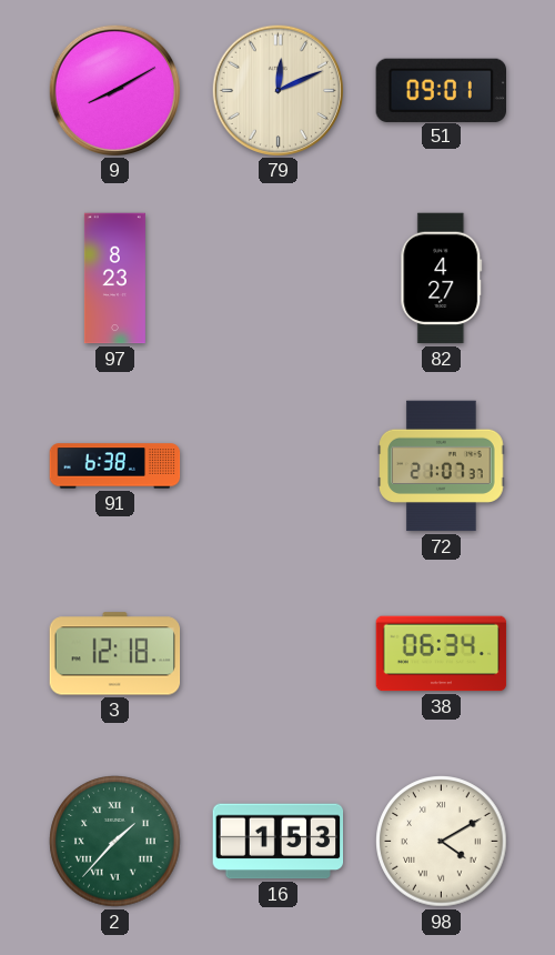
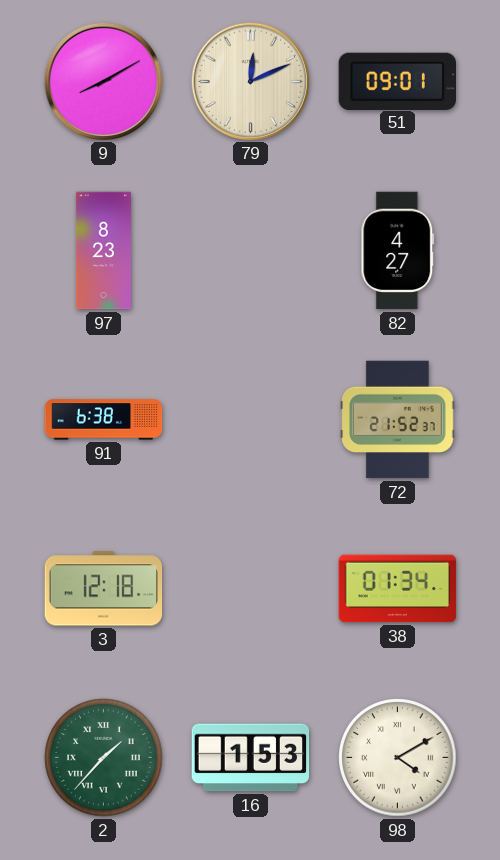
72: 21:07 -> 21:52 (398, 420)
38: 06:34 -> 01:34 (398, 589)
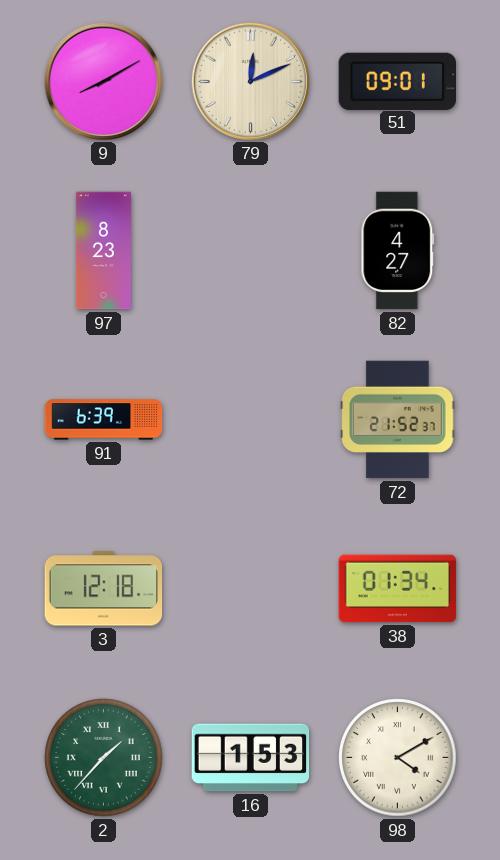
91: 6:38 -> 6:39 (104, 420)
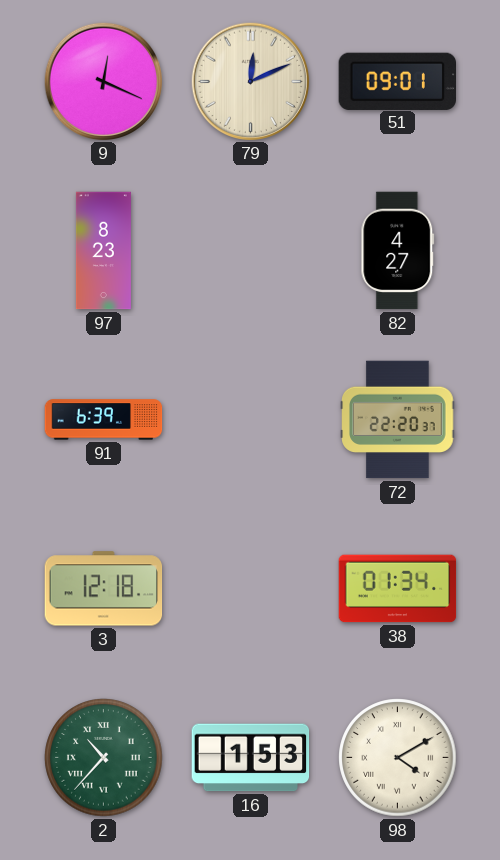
9: 8:10 -> 12:19 (103, 81)
72: 21:52 -> 22:20 (398, 420)
2: 1:37 -> 10:37 (104, 758)
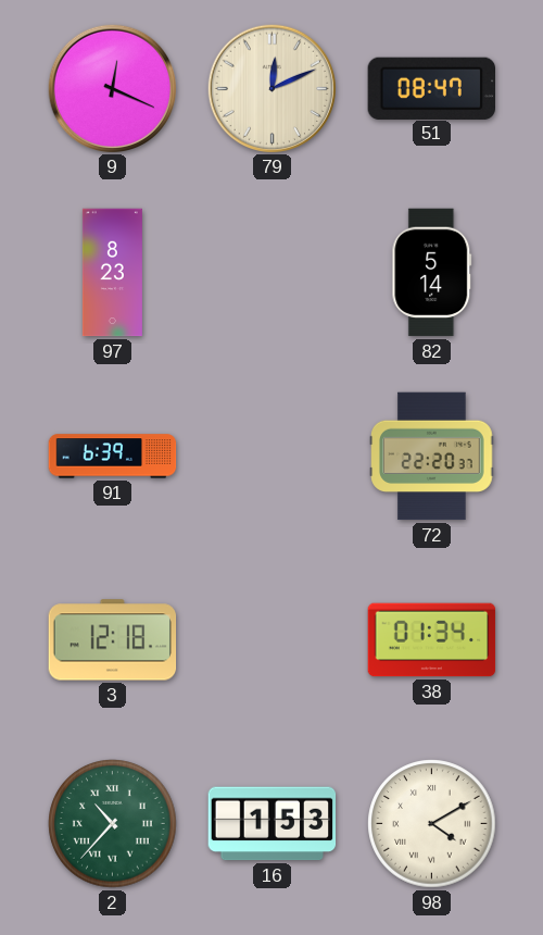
51: 09:01 -> 08:47 (431, 88)
82: 4:27 -> 5:14 (432, 273)
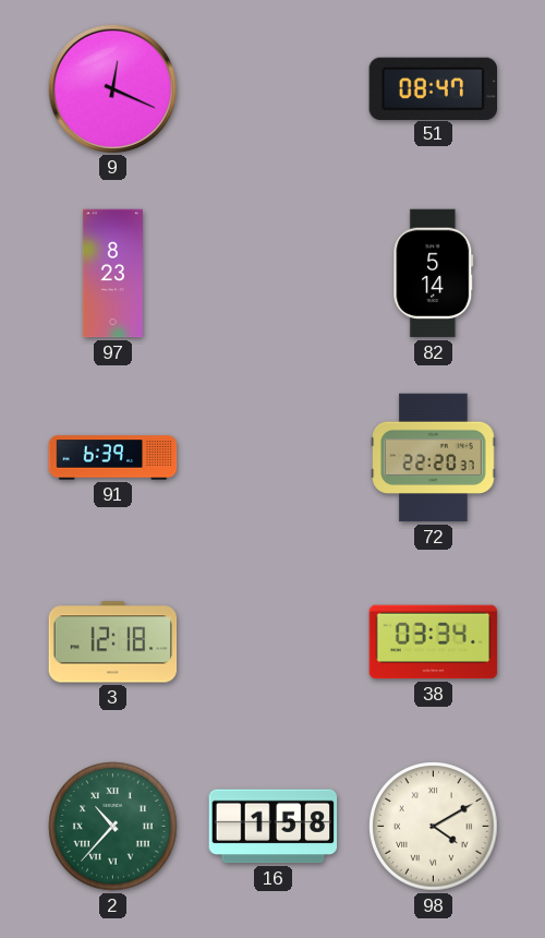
79: 12:11 -> none (271, 88)
38: 01:34 -> 03:34 (434, 642)
16: 1:53 -> 1:58 (274, 827)
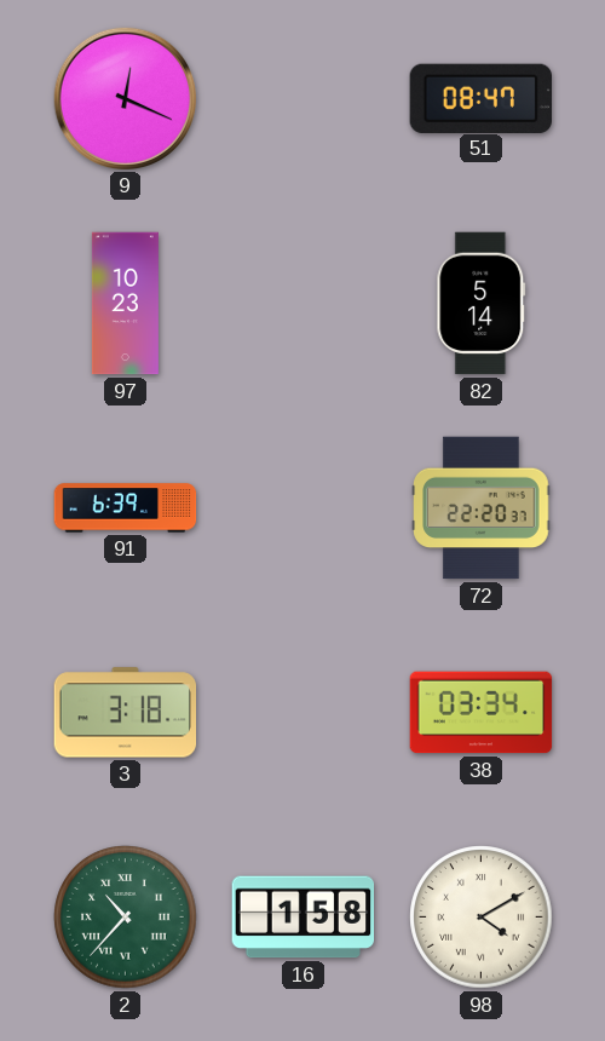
97: 8:23 -> 10:23 (125, 304)
3: 12:18 -> 3:18 (126, 713)
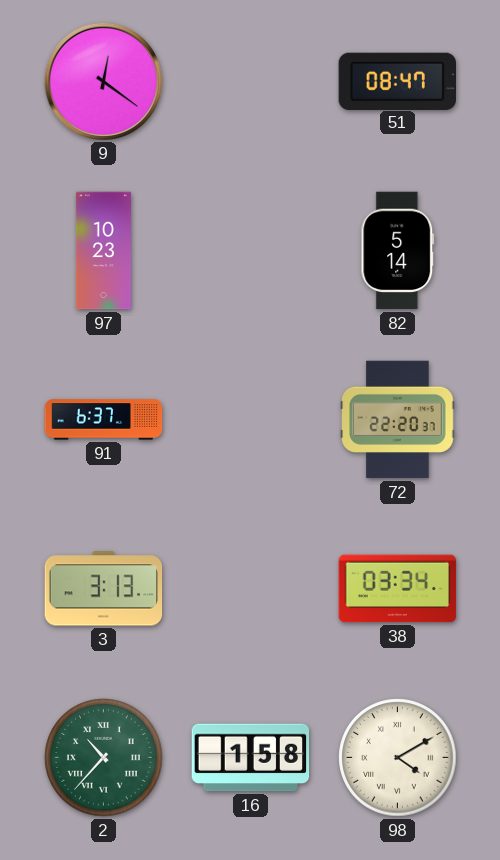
9: 12:19 -> 12:21 (103, 81)
91: 6:39 -> 6:37 (104, 420)
3: 3:18 -> 3:13 (104, 589)
